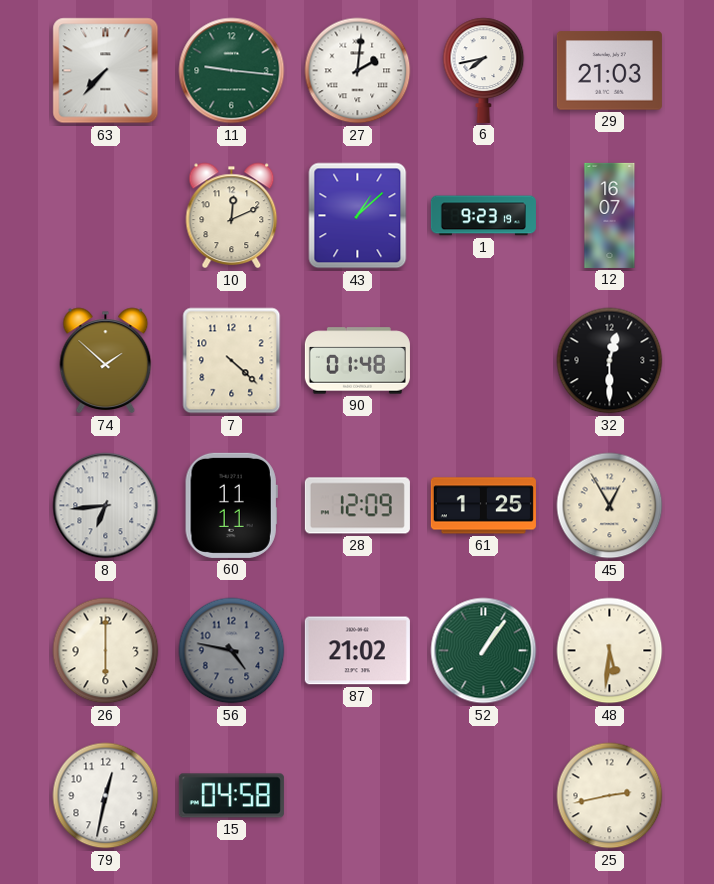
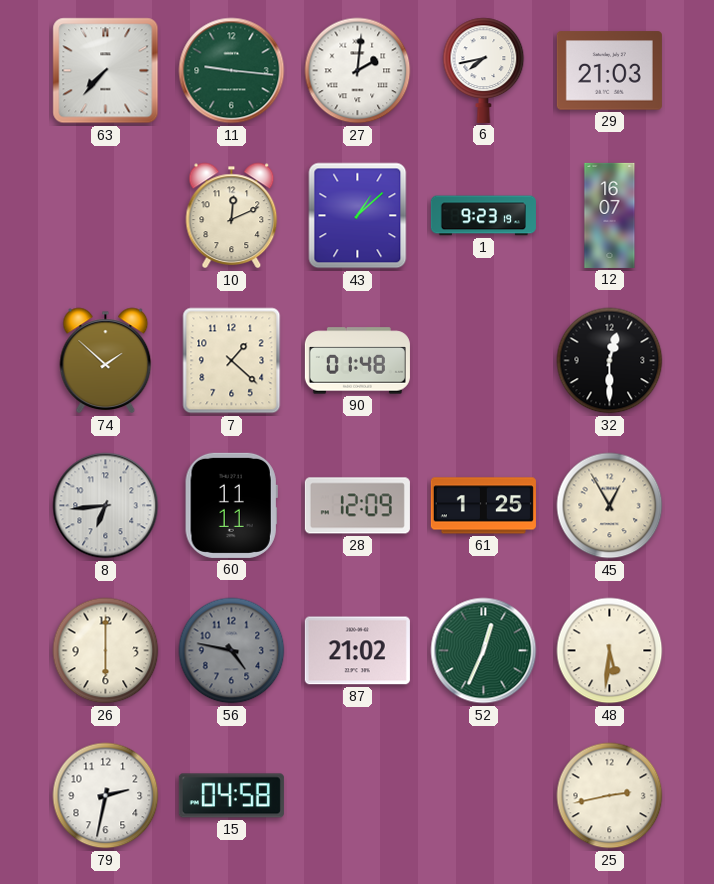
7: 4:22 -> 1:22 (232, 361)
52: 1:06 -> 12:34 (484, 651)
79: 12:32 -> 2:32 (106, 796)
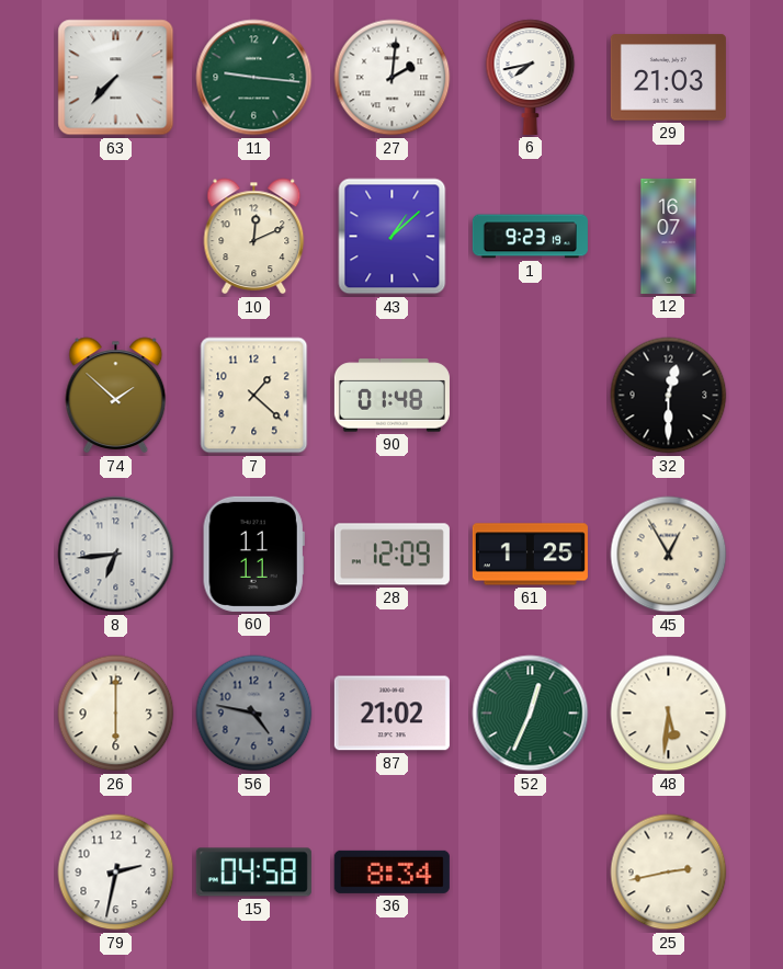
36: none -> 8:34 (392, 871)
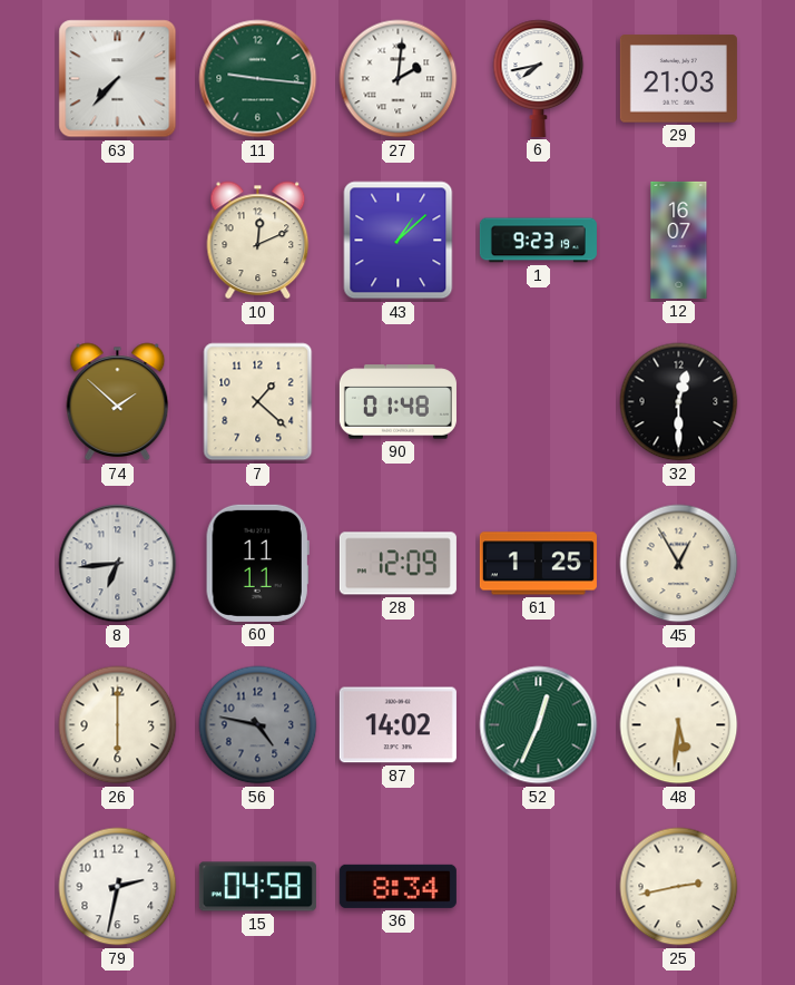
87: 21:02 -> 14:02 (397, 725)
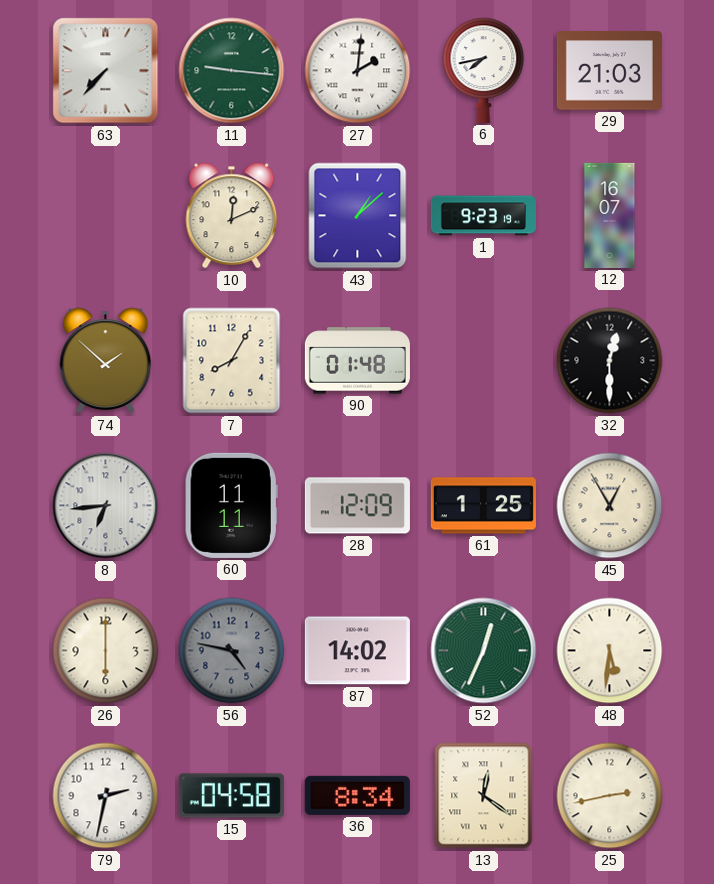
7: 1:22 -> 8:05 (232, 361)
13: none -> 12:21 (484, 796)
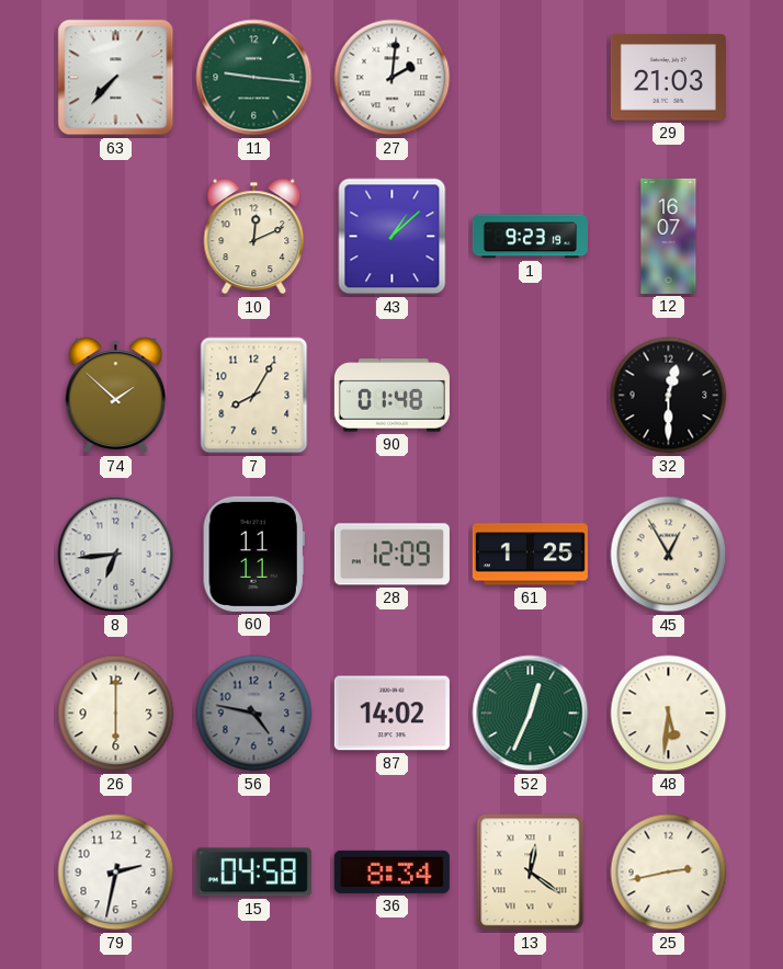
6: 7:43 -> none (484, 70)
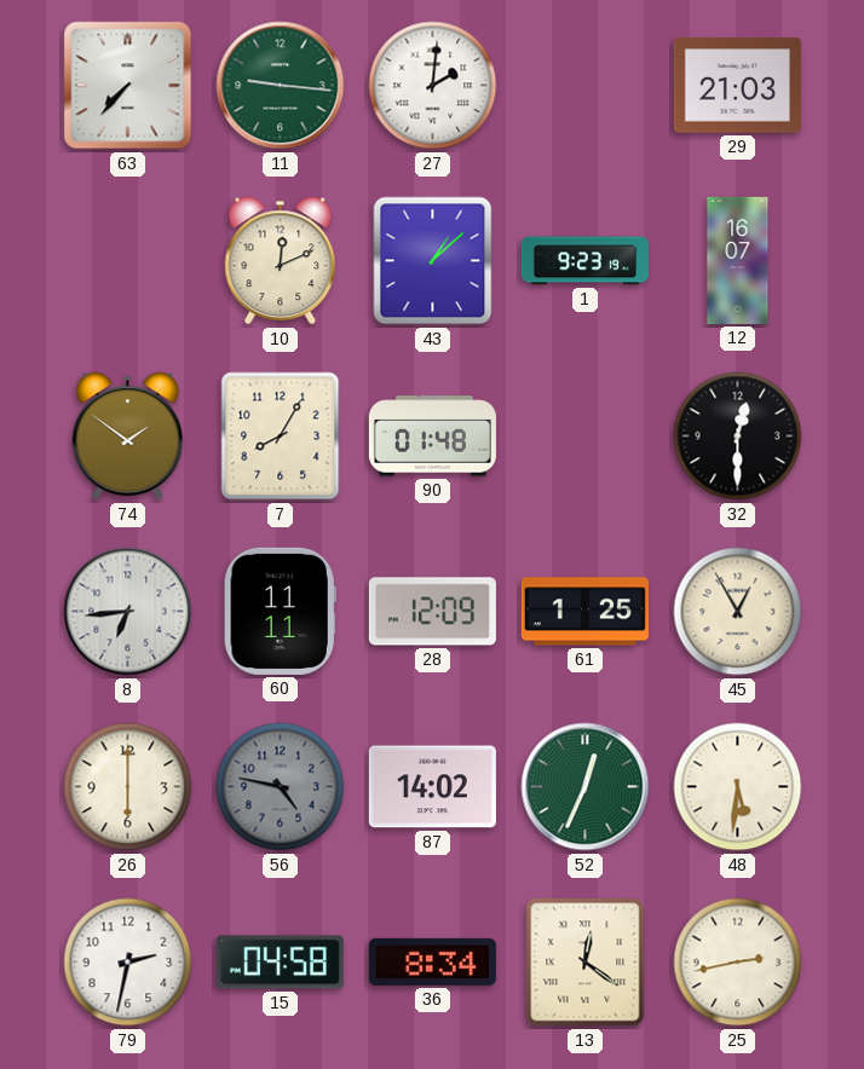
74: 1:52 -> 1:51 (128, 437)
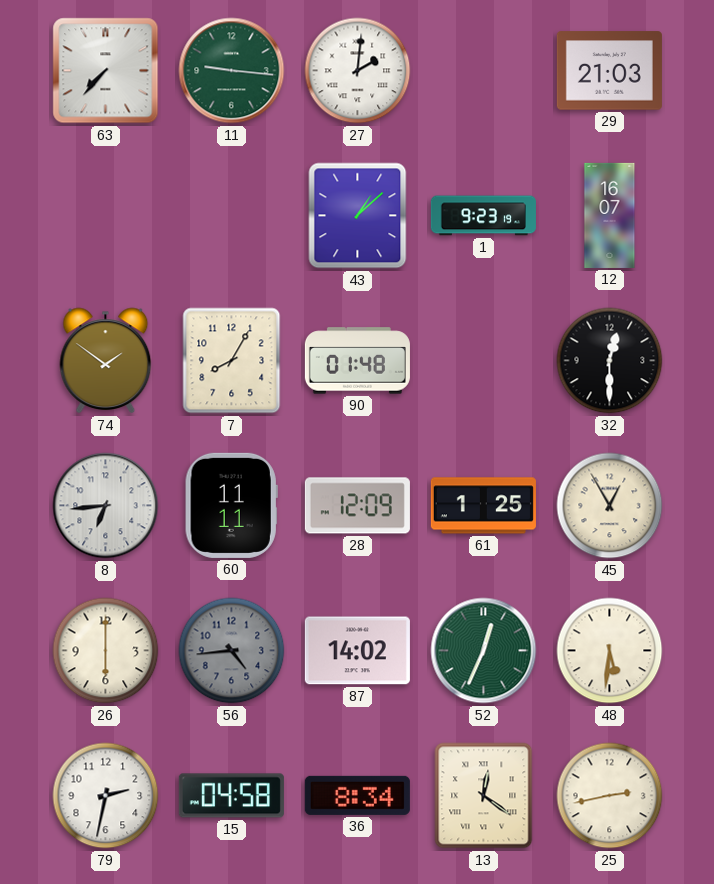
10: 12:11 -> none (281, 261)
56: 4:47 -> 4:44 (232, 651)
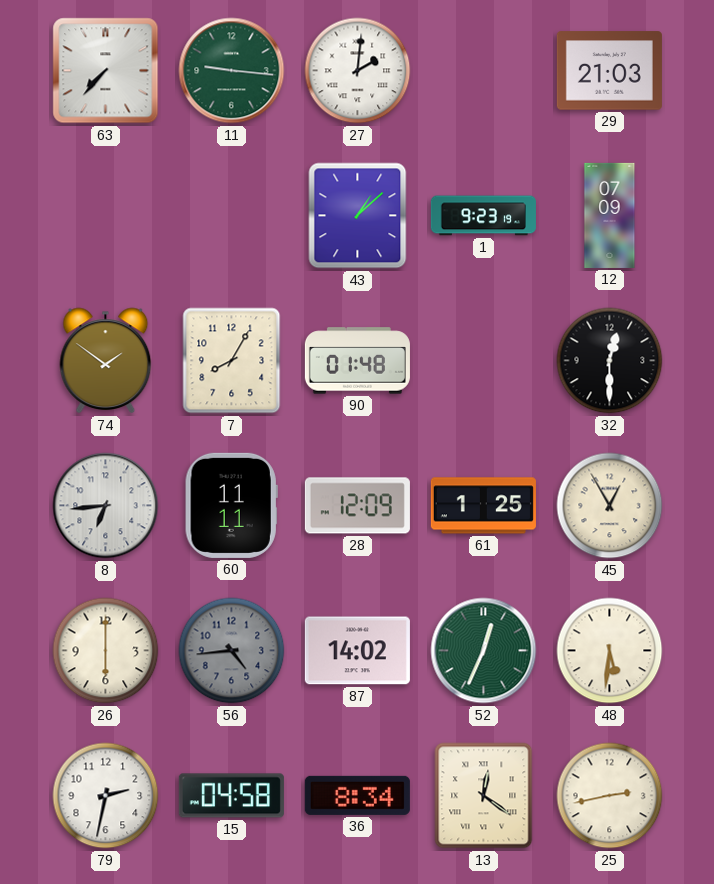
12: 16:07 -> 07:09 (610, 215)
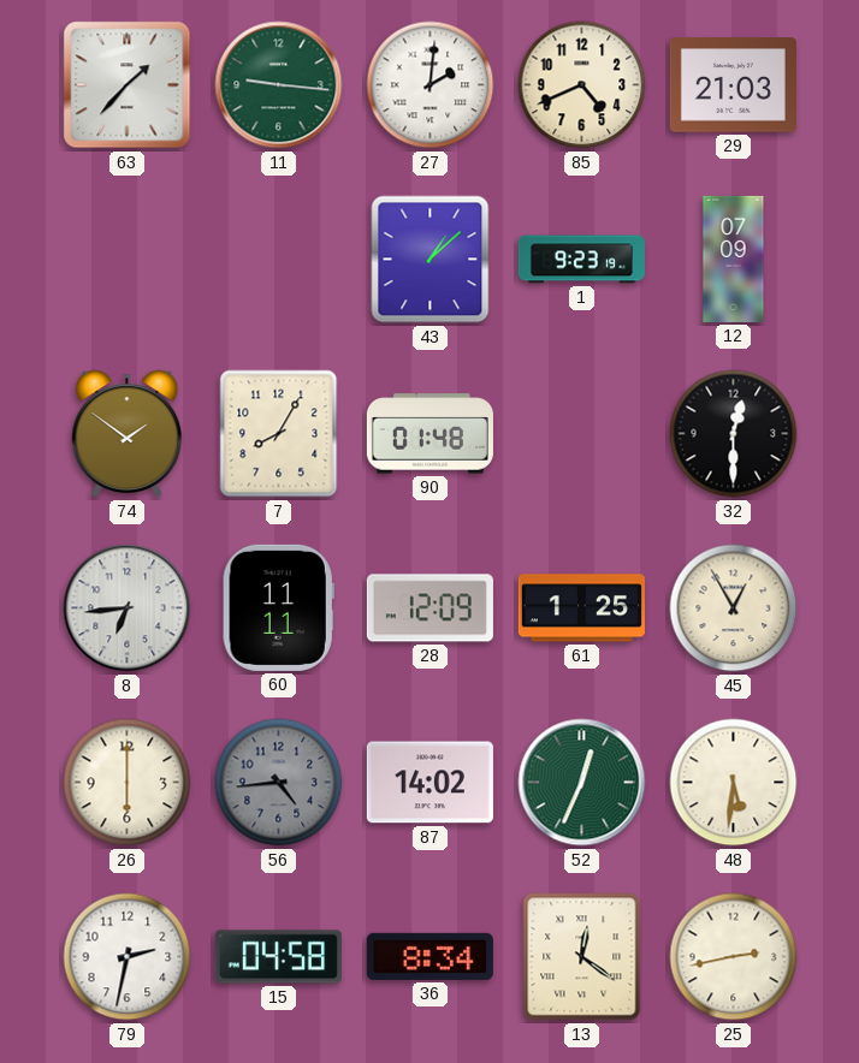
63: 7:37 -> 1:37 (128, 85)
85: none -> 4:41 (582, 85)
